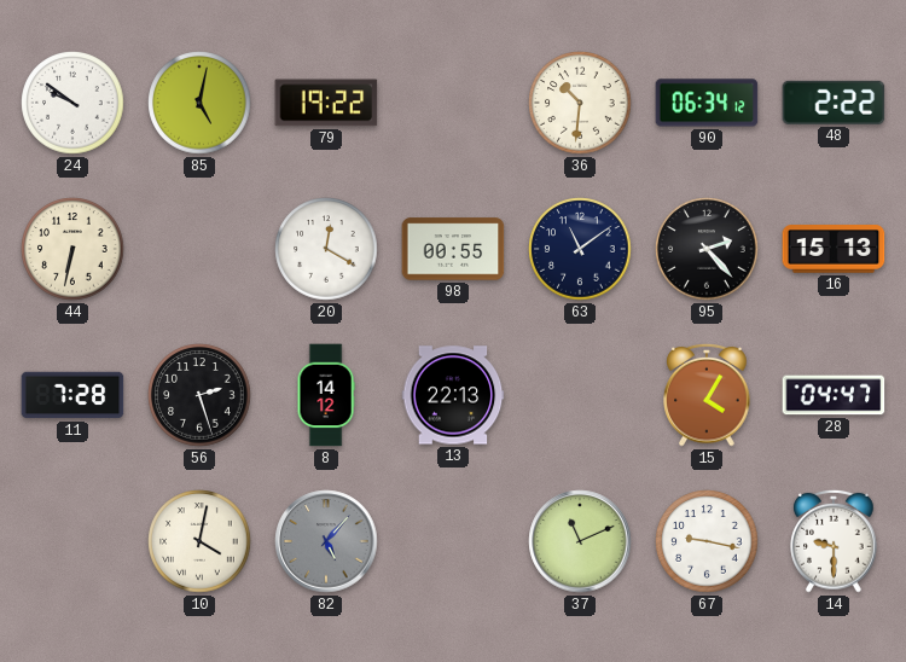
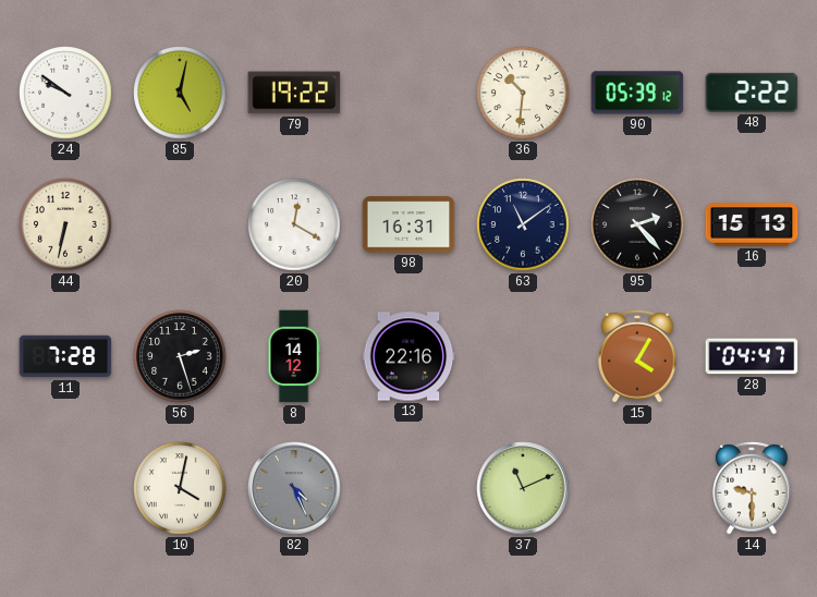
90: 06:34 -> 05:39 (637, 93)
98: 00:55 -> 16:31 (408, 224)
13: 22:13 -> 22:16 (408, 356)
82: 5:07 -> 4:26 (294, 488)
67: 9:17 -> none (707, 541)
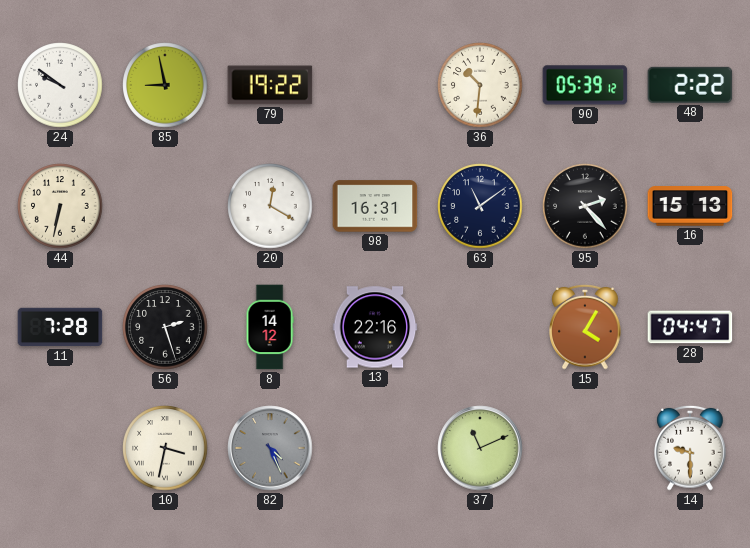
85: 5:02 -> 8:58 (165, 85)
10: 4:02 -> 3:32 (165, 448)
